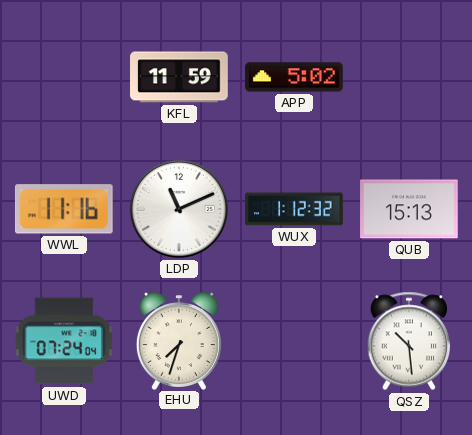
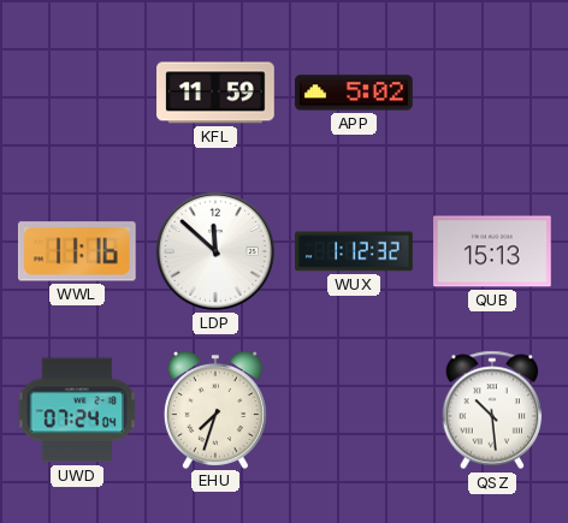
LDP: 11:11 -> 11:52 (215, 251)
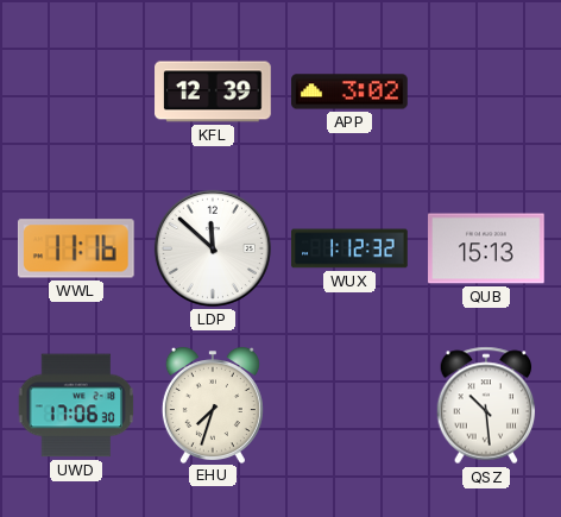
KFL: 11:59 -> 12:39 (213, 92)
APP: 5:02 -> 3:02 (349, 92)
UWD: 07:24 -> 17:06 (76, 405)
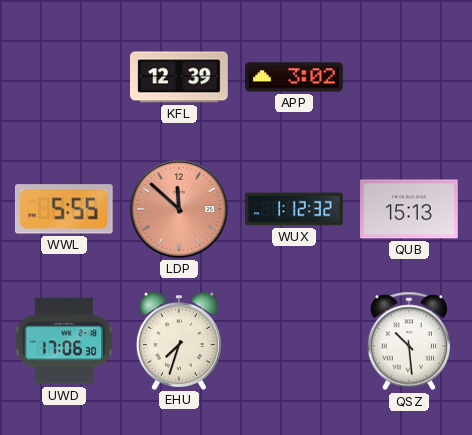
WWL: 11:16 -> 5:55 (64, 209)
LDP dial: white -> salmon (179, 209)
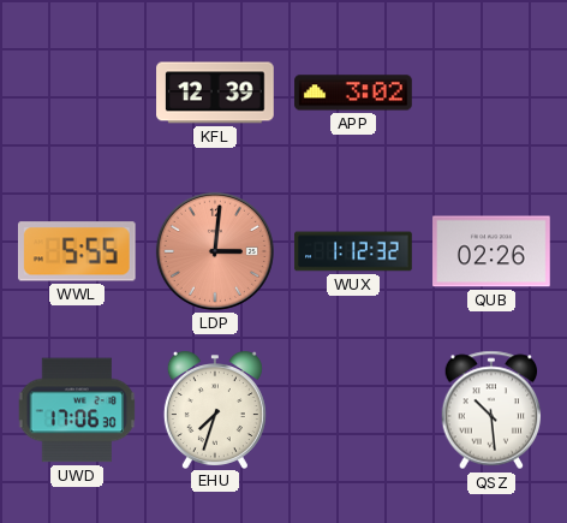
LDP: 11:52 -> 3:01 (215, 251)
QUB: 15:13 -> 02:26 (491, 251)
